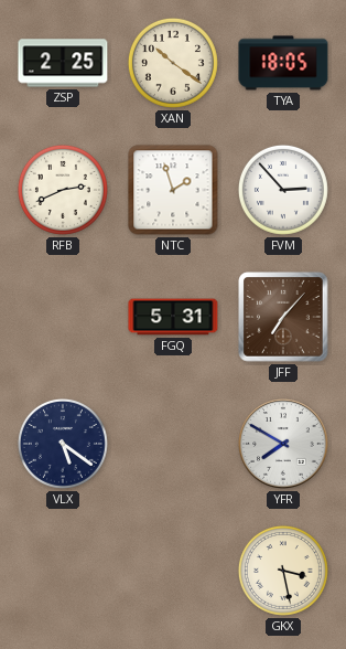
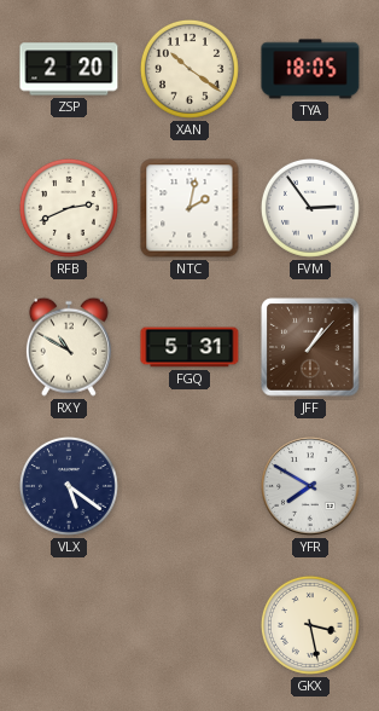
ZSP: 2:25 -> 2:20 (69, 69)
NTC: 1:57 -> 2:02 (189, 208)
FVM: 2:53 -> 2:54 (310, 208)
RXY: none -> 10:50 (69, 347)
JFF: 7:07 -> 1:07 (310, 347)
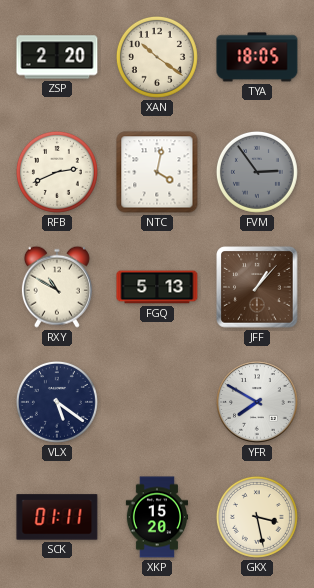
NTC: 2:02 -> 4:02 (157, 172)
FVM dial: white -> grey (257, 172)
FGQ: 5:31 -> 5:13 (157, 287)
SCK: none -> 01:11 (57, 517)
XKP: none -> 15:20 (156, 517)
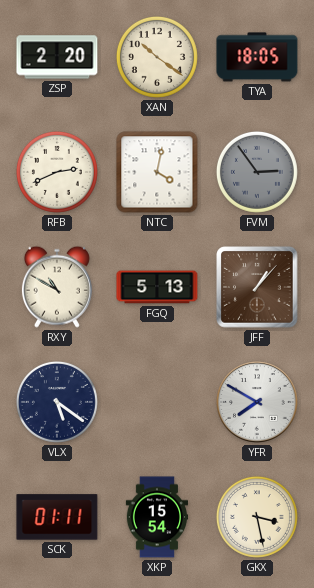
XKP: 15:20 -> 15:54 (156, 517)
